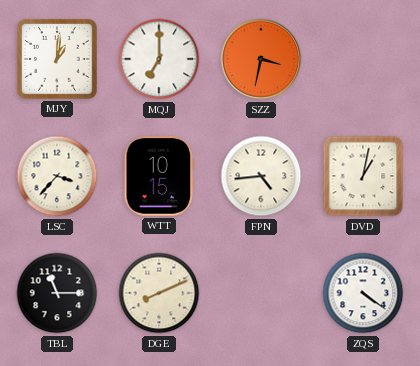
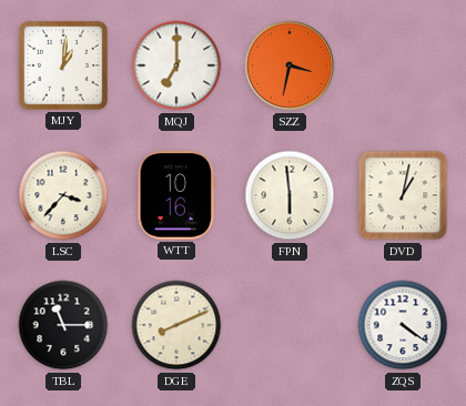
WTT: 10:15 -> 10:16 (176, 195)
FPN: 4:44 -> 5:59 (290, 195)
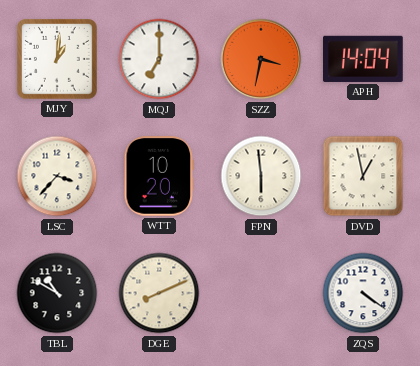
APH: none -> 14:04 (363, 59)
WTT: 10:16 -> 10:20 (159, 176)
DVD: 1:02 -> 12:58 (363, 176)
TBL: 11:15 -> 10:50 (57, 293)
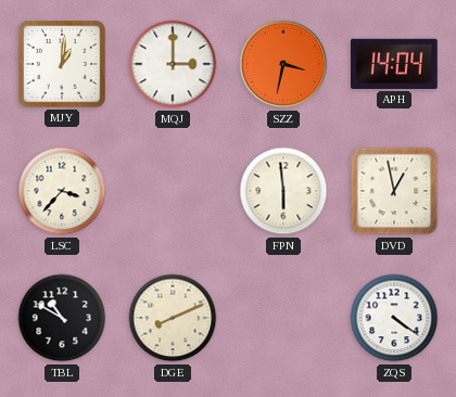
MQJ: 7:00 -> 3:00 (173, 64)
WTT: 10:20 -> none (159, 176)
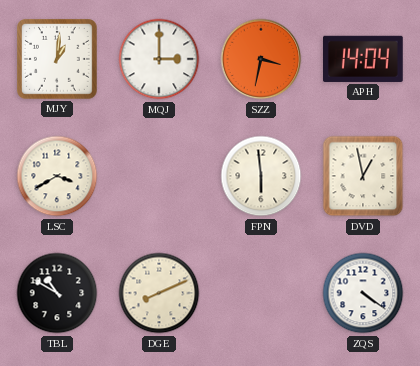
LSC: 3:37 -> 3:40 (57, 176)
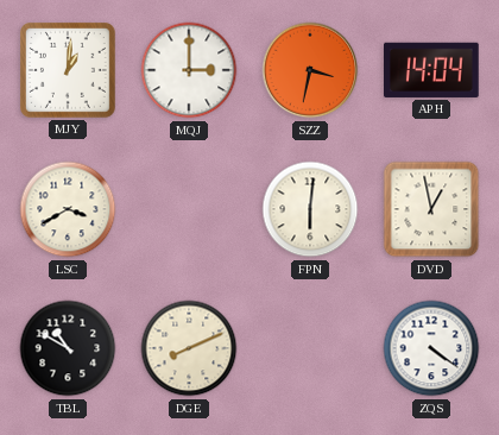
FPN: 5:59 -> 6:01 (310, 209)
